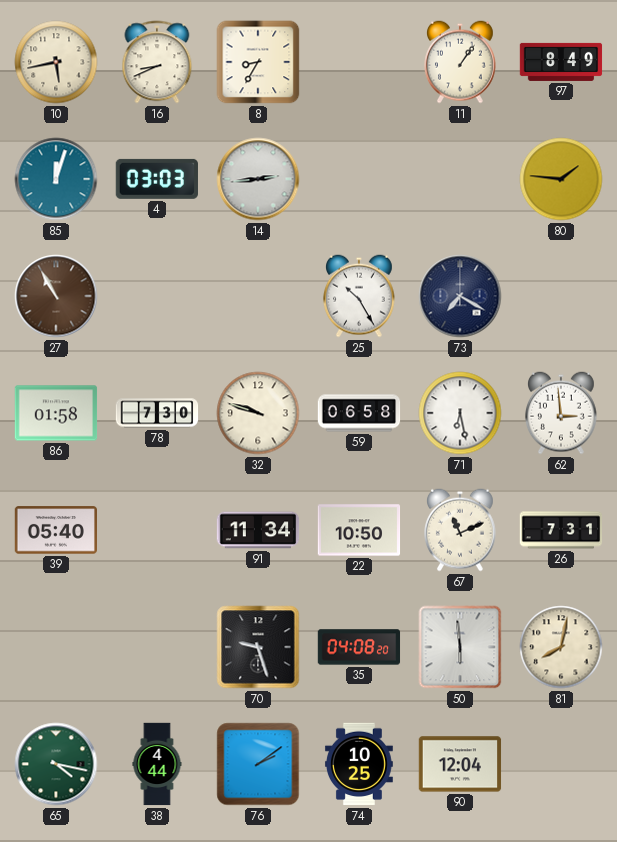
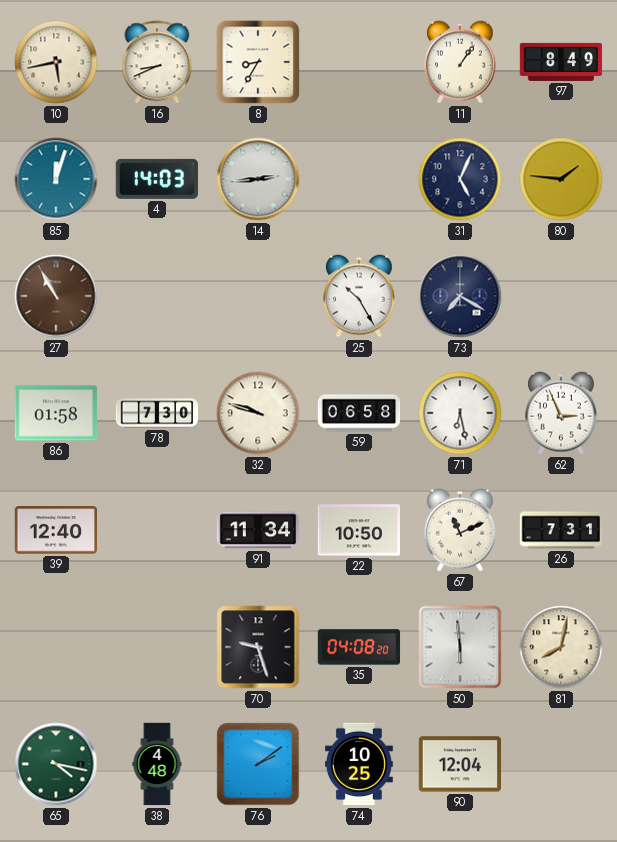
4: 03:03 -> 14:03 (157, 179)
31: none -> 5:04 (460, 179)
62: 2:59 -> 2:56 (562, 413)
39: 05:40 -> 12:40 (55, 530)
38: 4:44 -> 4:48 (157, 764)
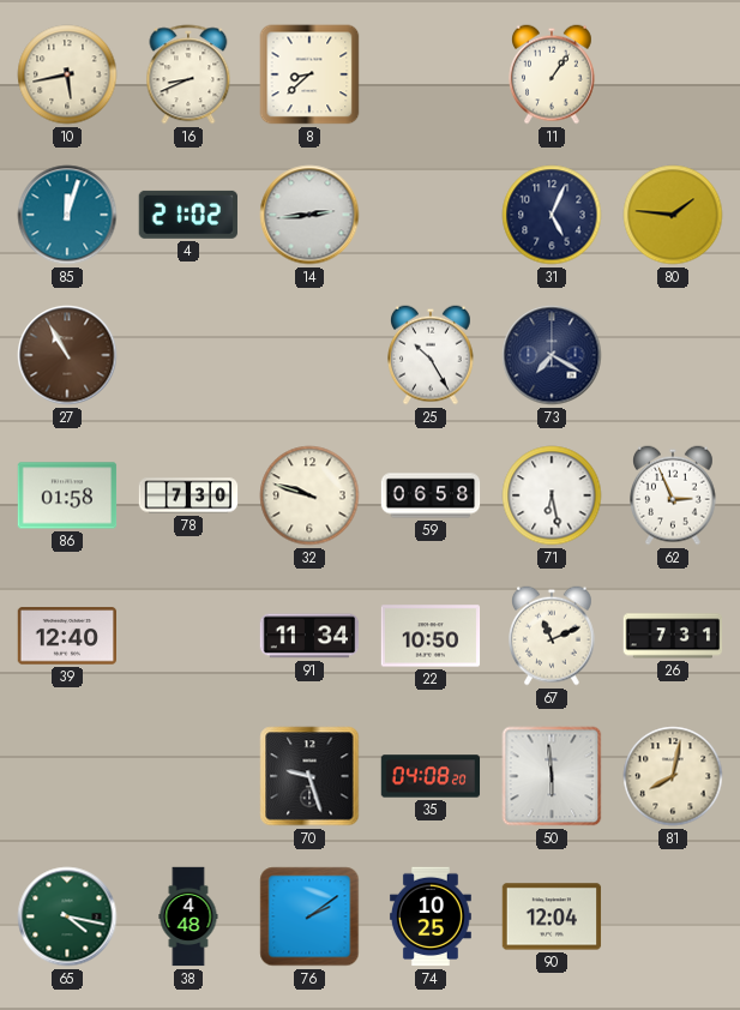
8: 8:35 -> 8:38 (309, 74)
97: 8:49 -> none (561, 62)
4: 14:03 -> 21:02 (188, 215)
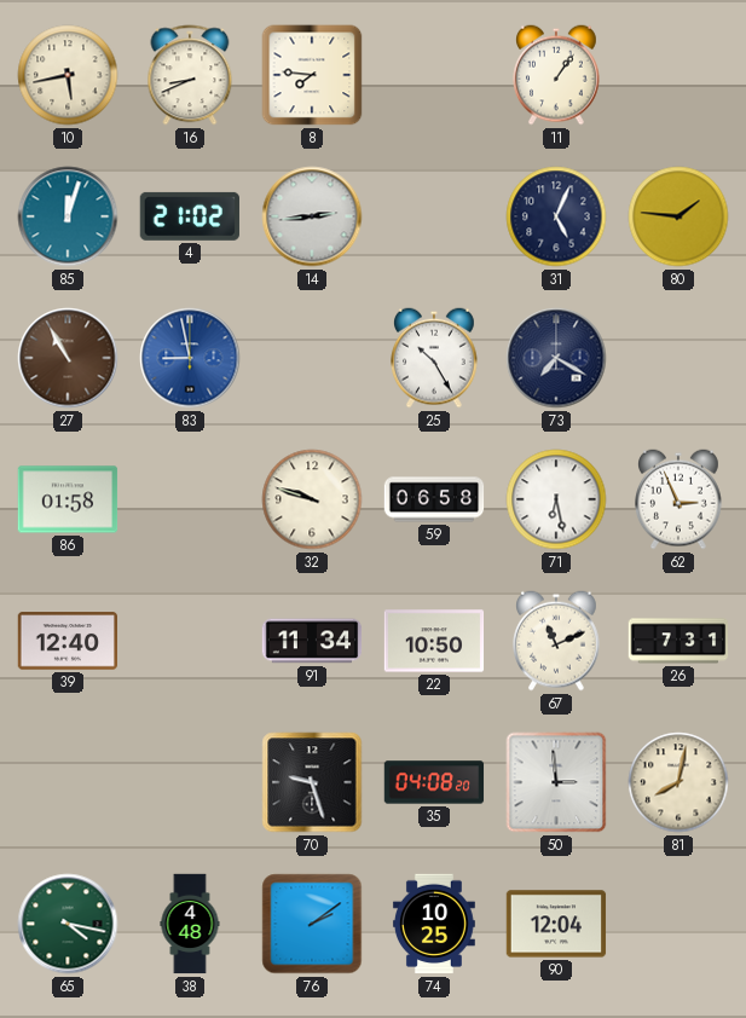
8: 8:38 -> 7:46 (312, 75)
83: none -> 8:58 (190, 358)
78: 7:30 -> none (188, 495)
50: 5:59 -> 2:59 (556, 782)
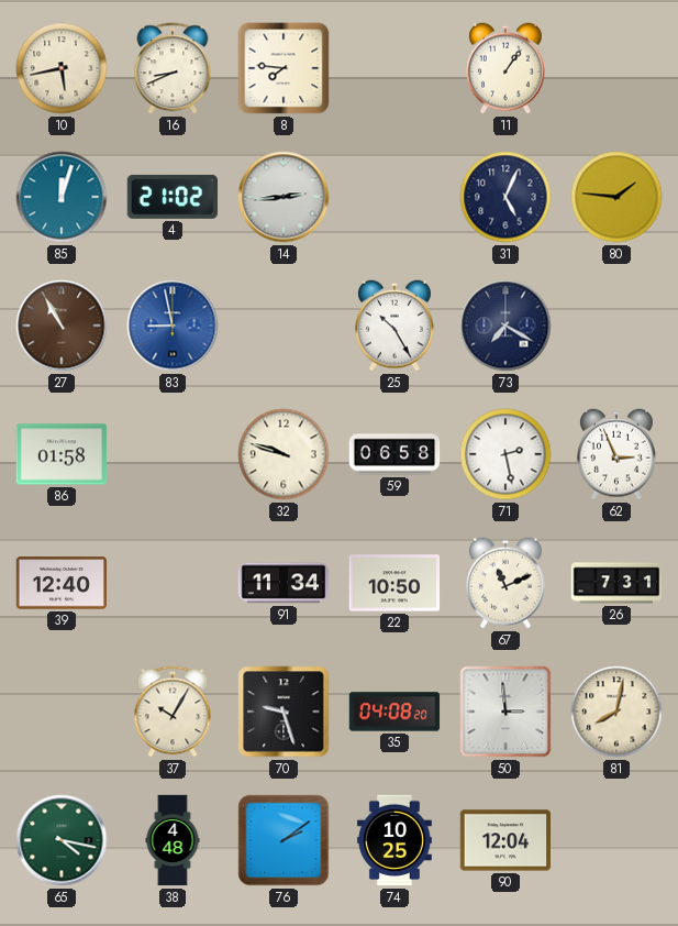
71: 6:28 -> 2:28 (505, 454)
37: none -> 10:05 (173, 712)
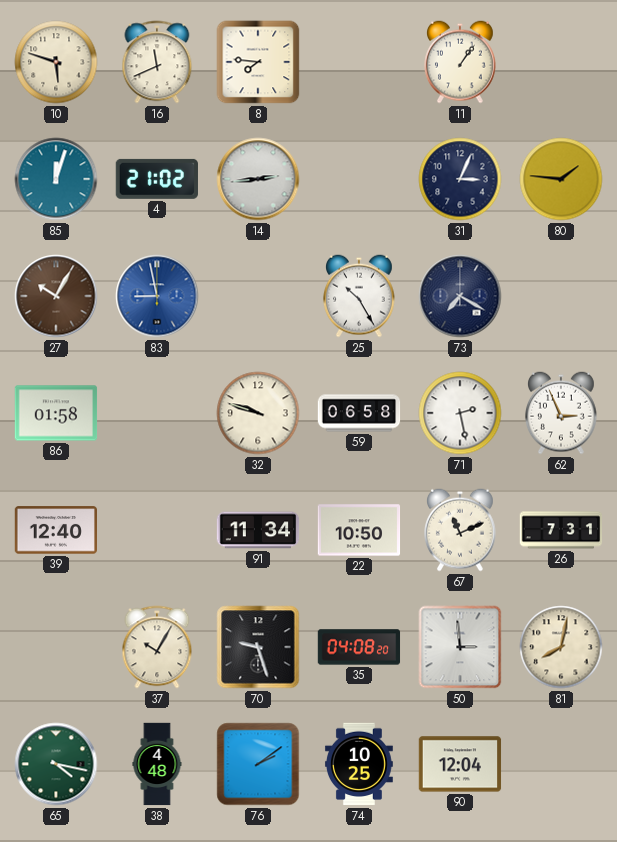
10: 5:43 -> 5:48 (56, 62)
16: 8:41 -> 11:41 (157, 62)
31: 5:04 -> 3:04 (460, 179)
27: 10:55 -> 10:05 (56, 296)
